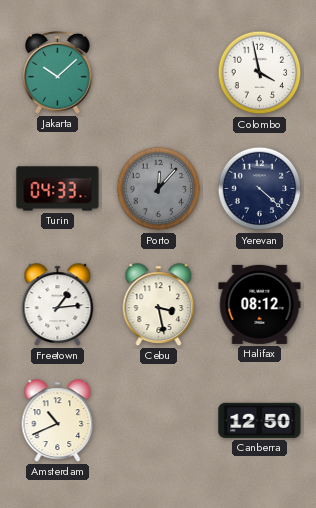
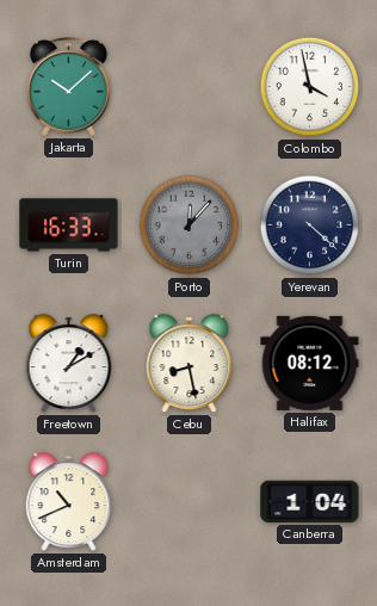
Turin: 04:33 -> 16:33 (69, 225)
Freetown: 1:14 -> 1:10 (69, 364)
Cebu: 3:28 -> 8:28 (190, 364)
Canberra: 12:50 -> 1:04 (310, 501)
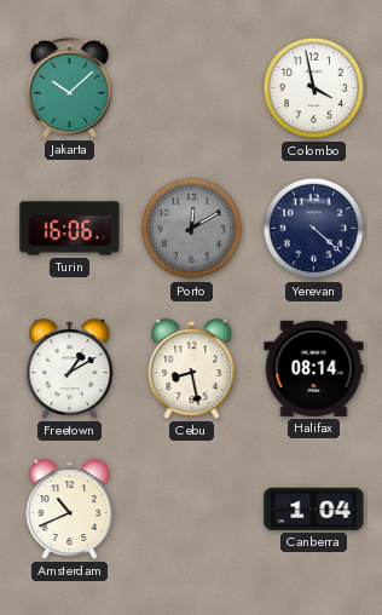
Turin: 16:33 -> 16:06 (70, 229)
Porto: 12:07 -> 12:10 (192, 229)
Halifax: 08:12 -> 08:14 (314, 368)
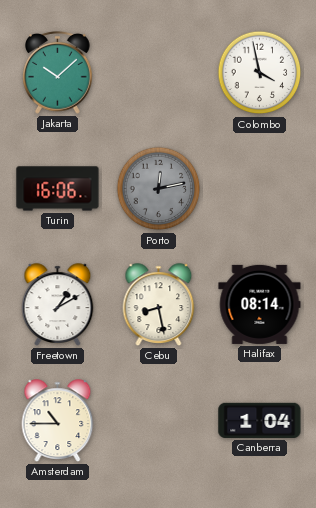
Porto: 12:10 -> 12:13 (159, 189)
Yerevan: 4:22 -> none (314, 229)
Amsterdam: 10:41 -> 10:45 (58, 421)
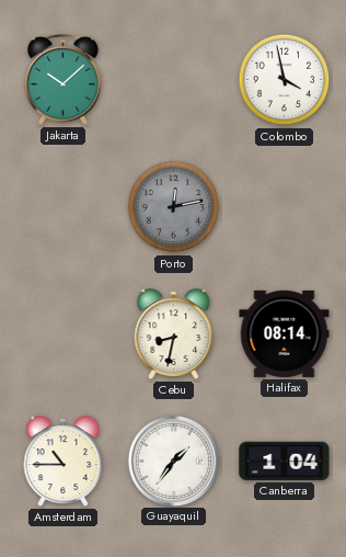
Turin: 16:06 -> none (58, 189)
Freetown: 1:10 -> none (58, 305)
Cebu: 8:28 -> 8:32 (174, 334)
Guayaquil: none -> 1:36 (173, 461)
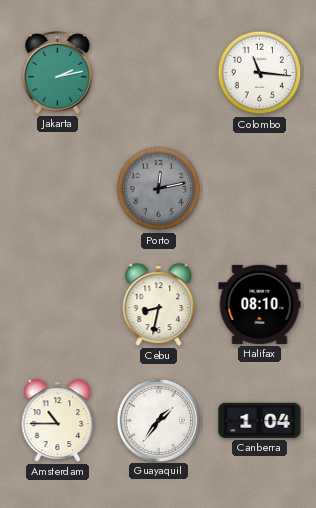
Jakarta: 10:08 -> 2:13 (58, 72)
Colombo: 3:58 -> 11:16 (260, 73)
Halifax: 08:14 -> 08:10 (260, 304)
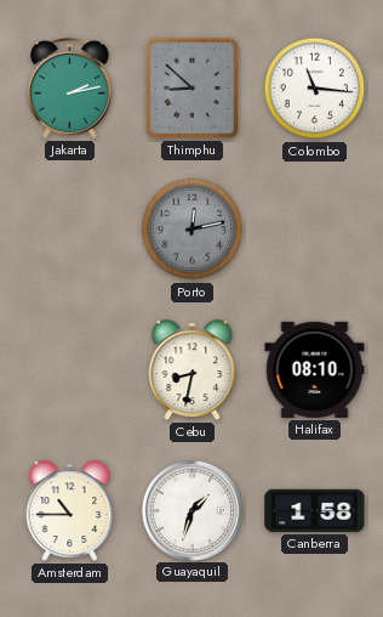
Thimphu: none -> 8:52 (191, 87)
Guayaquil: 1:36 -> 1:33 (191, 510)
Canberra: 1:04 -> 1:58 (315, 510)
